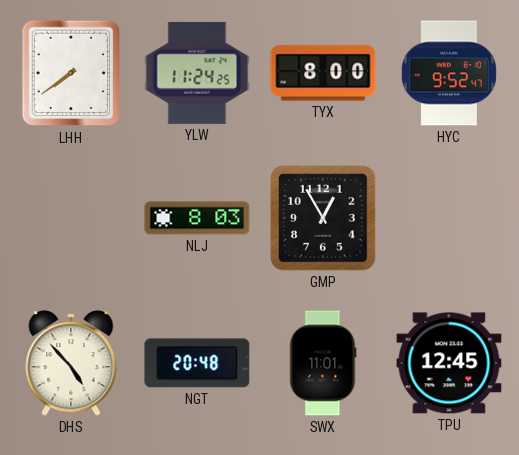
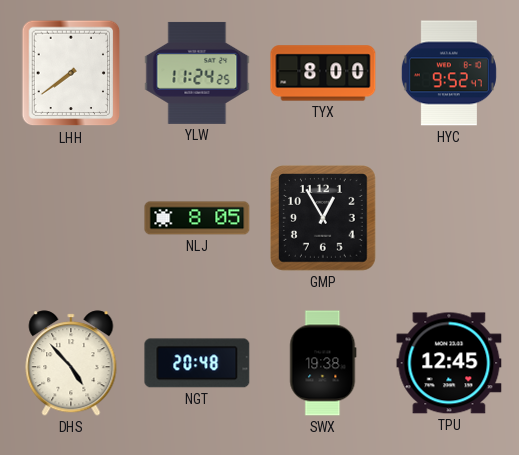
NLJ: 8:03 -> 8:05 (197, 218)
SWX: 11:01 -> 19:38 (323, 363)
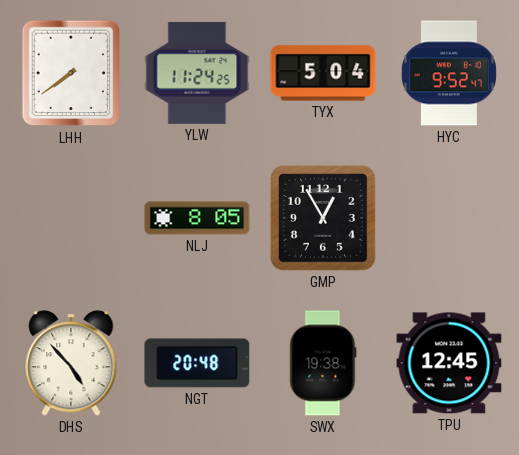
TYX: 8:00 -> 5:04 (323, 73)
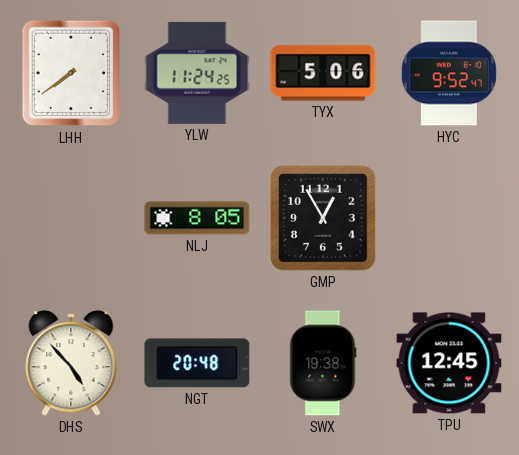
TYX: 5:04 -> 5:06 (323, 73)
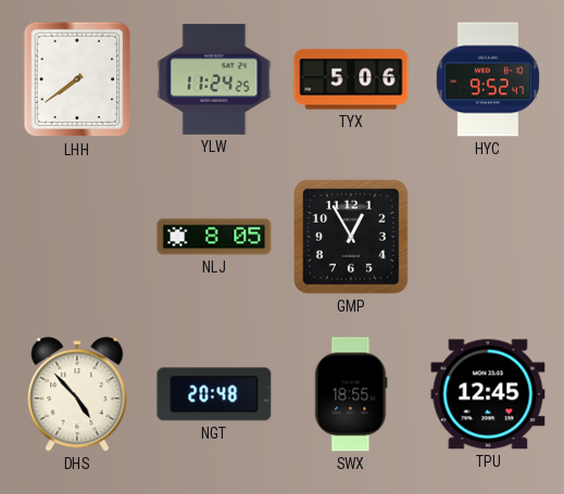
SWX: 19:38 -> 18:55 (351, 394)
